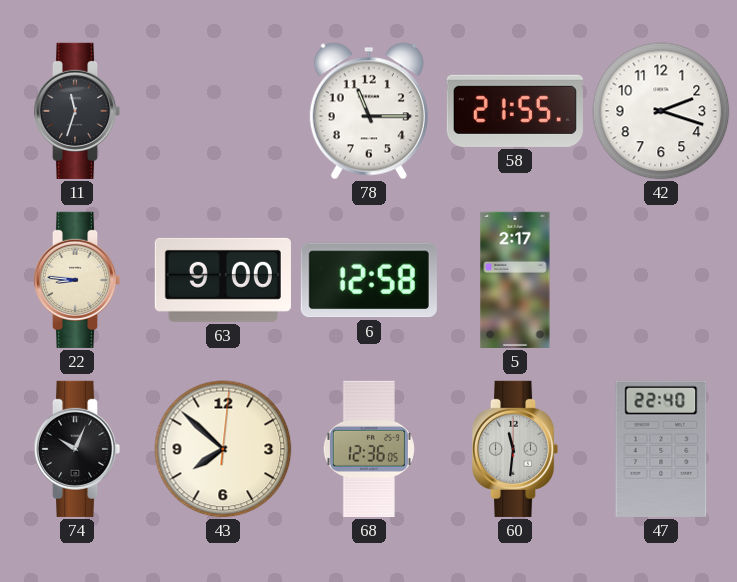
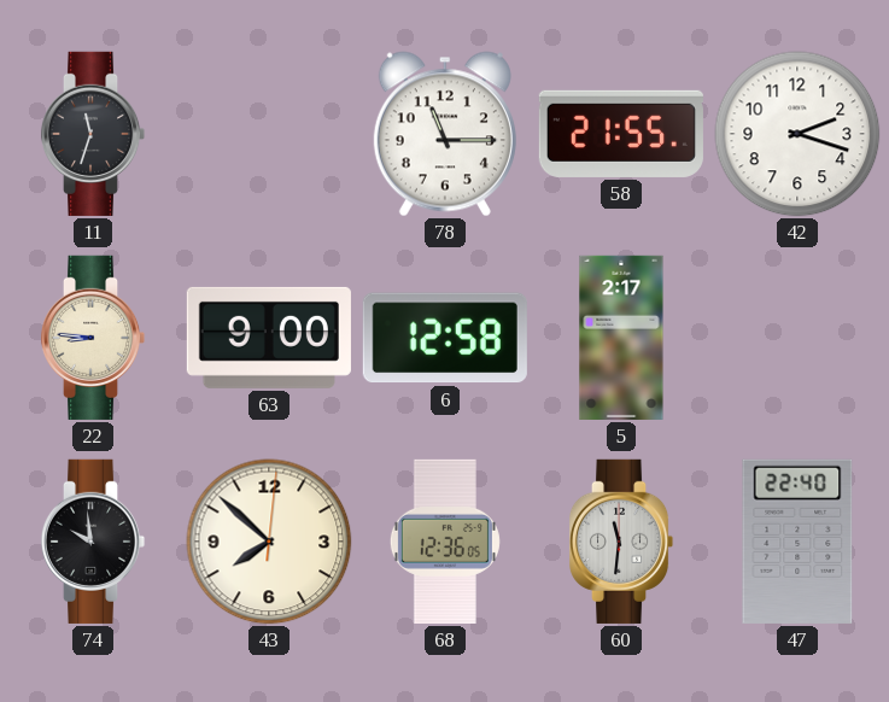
74: 10:04 -> 9:59 (93, 542)
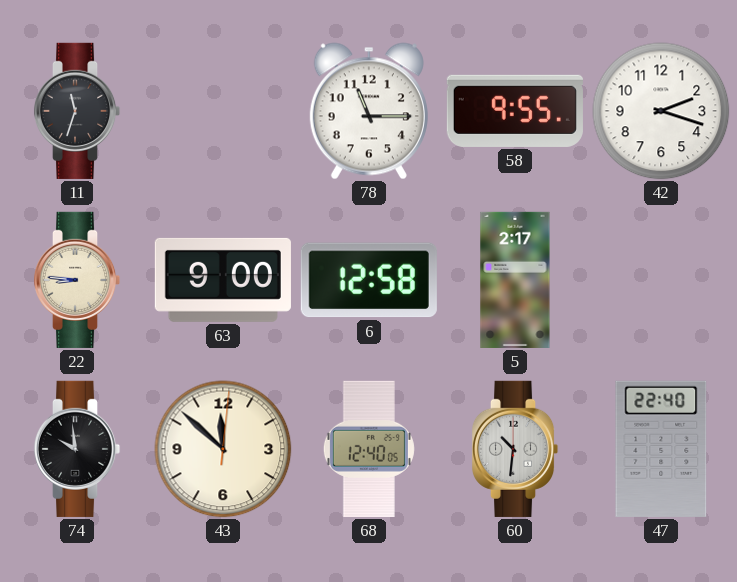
58: 21:55 -> 9:55 (515, 111)
43: 7:52 -> 11:52 (223, 449)
68: 12:36 -> 12:40 (369, 449)
60: 11:31 -> 10:31 (515, 449)
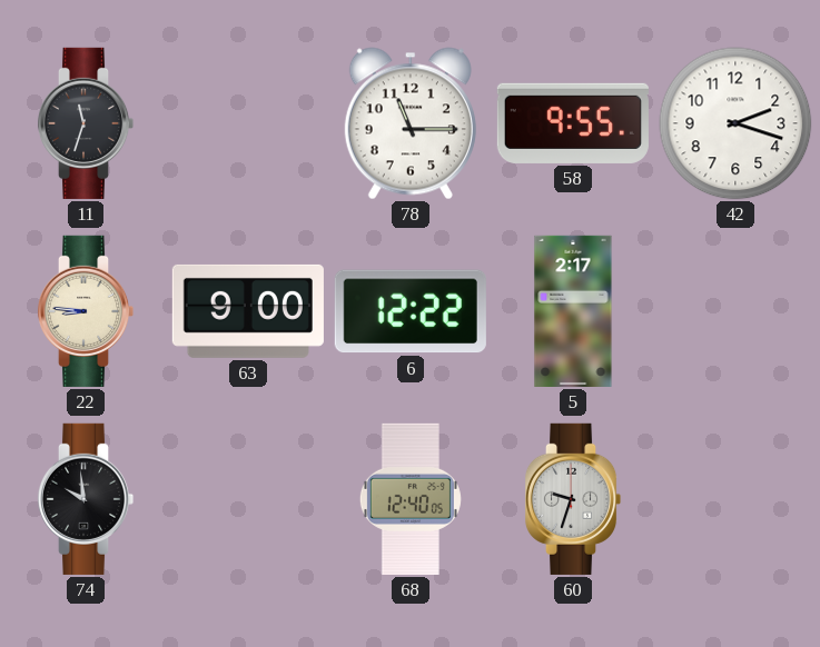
6: 12:58 -> 12:22 (411, 311)
43: 11:52 -> none (223, 449)
60: 10:31 -> 9:33 (573, 499)
47: 22:40 -> none (661, 449)
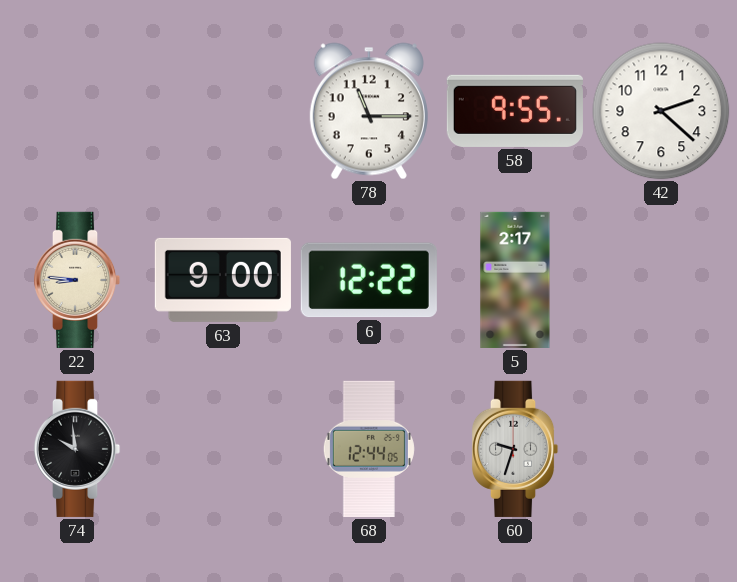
11: 11:33 -> none (86, 123)
42: 2:18 -> 2:22 (661, 111)
68: 12:40 -> 12:44 (369, 449)
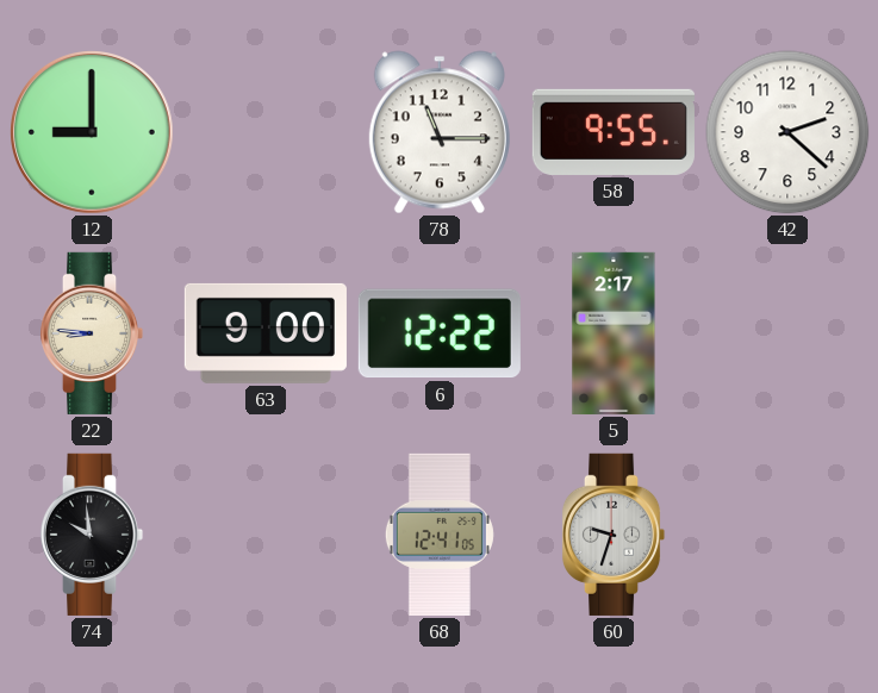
12: none -> 9:00 (93, 133)
68: 12:44 -> 12:41 (440, 535)
